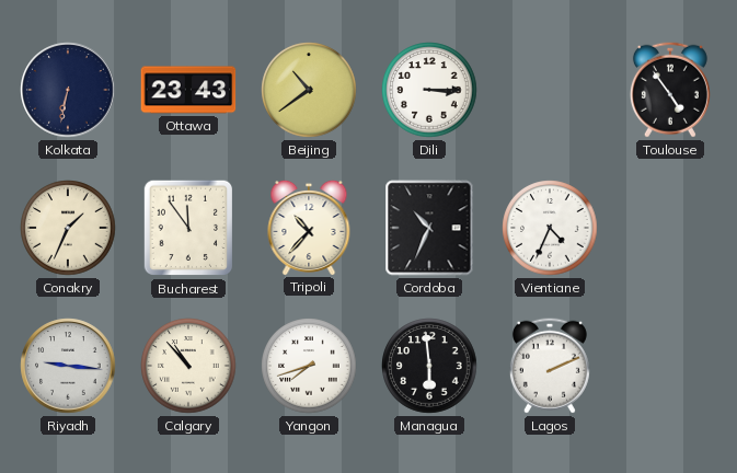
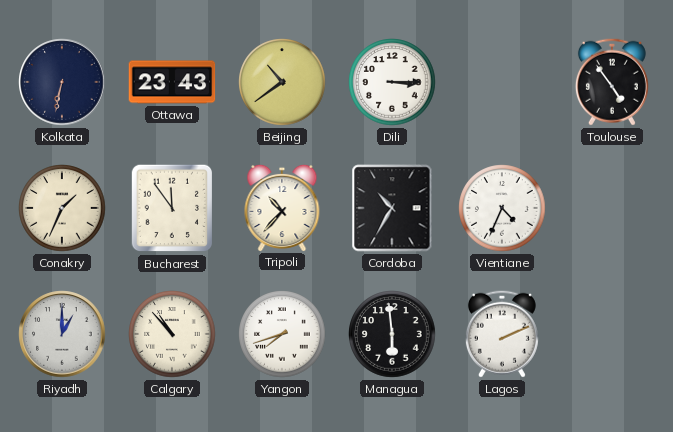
Cordoba: 10:34 -> 10:35 (392, 208)
Riyadh: 9:16 -> 1:00 (62, 334)
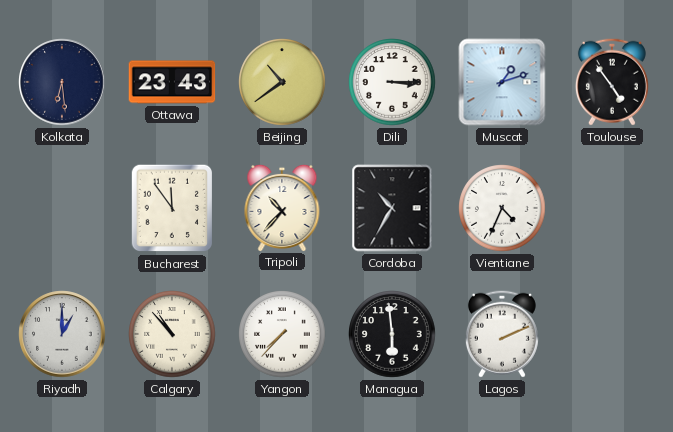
Kolkata: 6:32 -> 6:29 (62, 82)
Muscat: none -> 1:12 (502, 82)
Conakry: 1:34 -> none (62, 208)
Yangon: 7:42 -> 7:37 (282, 334)
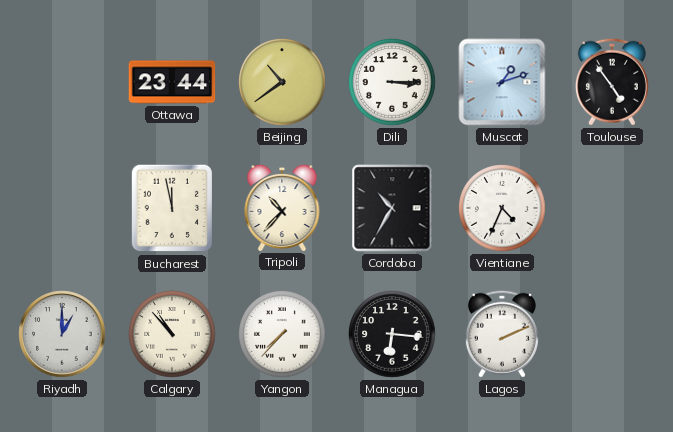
Kolkata: 6:29 -> none (62, 82)
Ottawa: 23:43 -> 23:44 (172, 82)
Bucharest: 11:54 -> 11:58 (171, 208)
Managua: 5:59 -> 6:16 (392, 334)
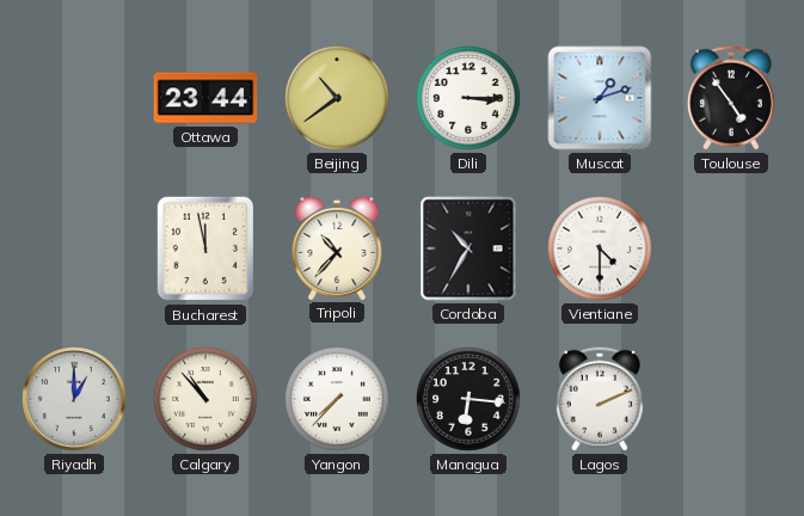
Vientiane: 4:34 -> 4:30 (600, 248)
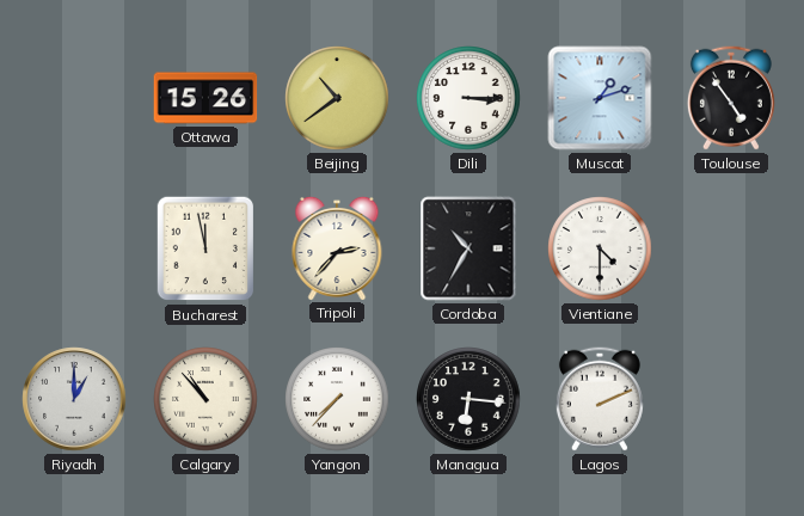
Ottawa: 23:44 -> 15:26 (205, 98)
Tripoli: 10:37 -> 2:37 (337, 247)
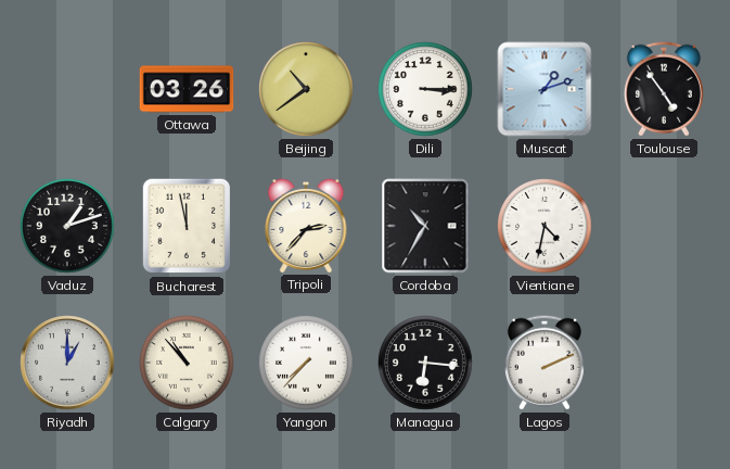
Ottawa: 15:26 -> 03:26 (187, 89)
Vaduz: none -> 1:12 (67, 226)
Vientiane: 4:30 -> 4:32 (545, 226)
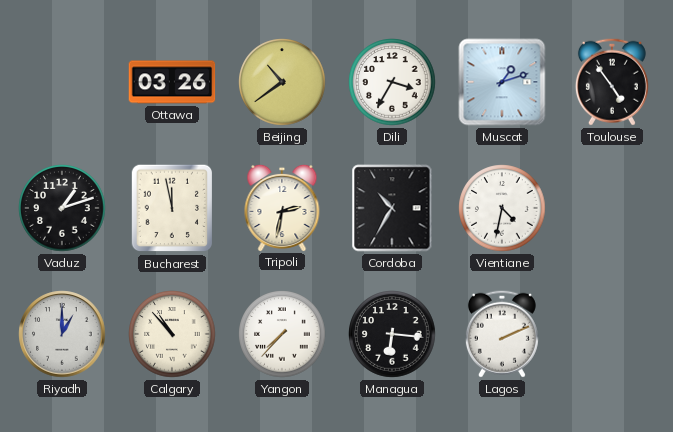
Dili: 3:15 -> 3:35 (392, 82)
Tripoli: 2:37 -> 2:32 (282, 207)
